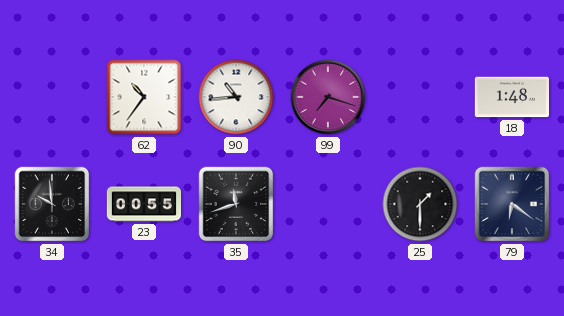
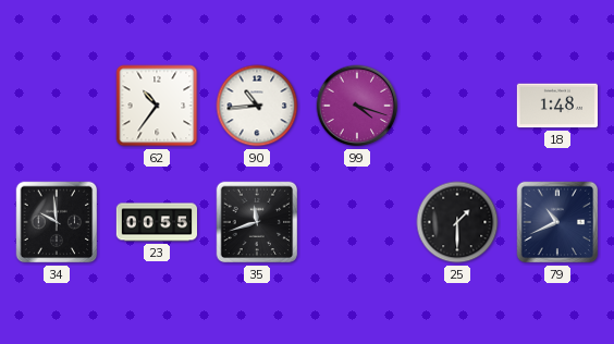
99: 7:18 -> 4:18 (357, 106)
79: 6:21 -> 10:41 (557, 222)
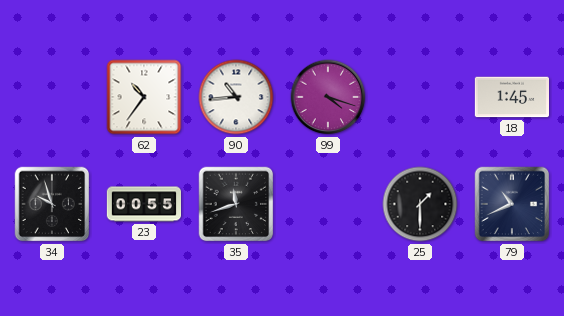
18: 1:48 -> 1:45 (511, 97)
34: 9:59 -> 9:57 (52, 204)
